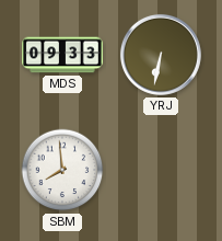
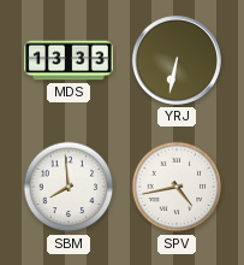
MDS: 09:33 -> 13:33 (69, 60)
SPV: none -> 4:43 (177, 187)
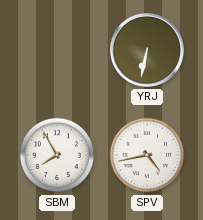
MDS: 13:33 -> none (69, 60)
SBM: 7:59 -> 7:55 (57, 155)
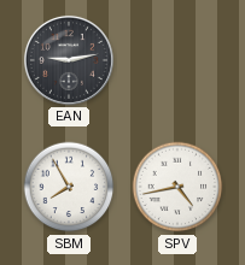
EAN: none -> 9:13 (69, 60)
YRJ: 6:32 -> none (147, 50)
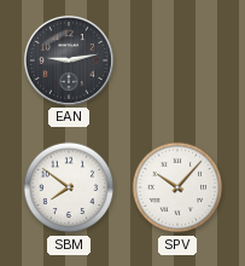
SBM: 7:55 -> 7:51 (69, 187)
SPV: 4:43 -> 10:07 (177, 187)
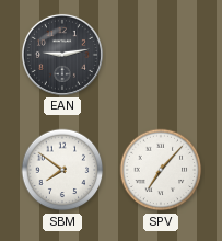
SPV: 10:07 -> 7:07 (161, 170)
